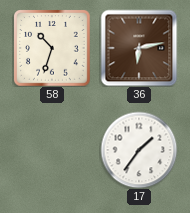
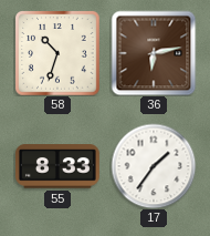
55: none -> 8:33 (57, 166)
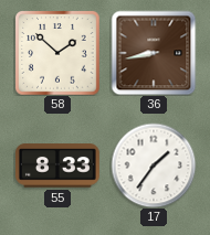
58: 10:33 -> 1:52 (57, 53)
36: 6:13 -> 8:43 (154, 53)
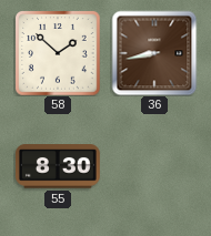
55: 8:33 -> 8:30 (58, 166)
17: 1:36 -> none (154, 165)
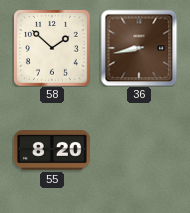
55: 8:30 -> 8:20 (52, 150)
